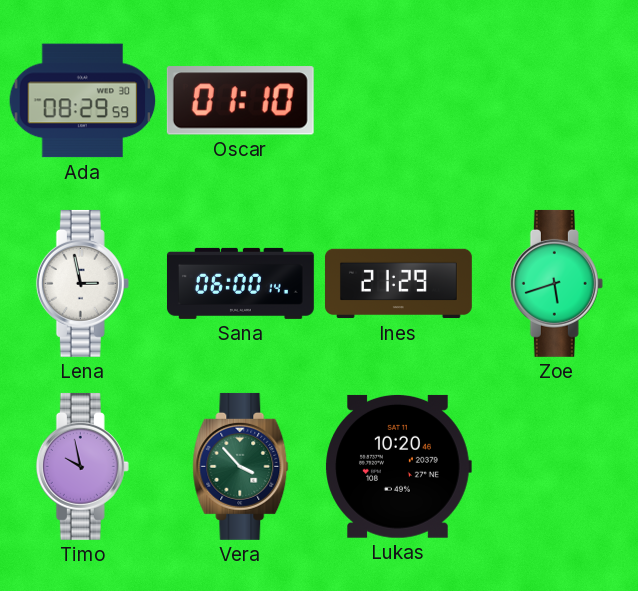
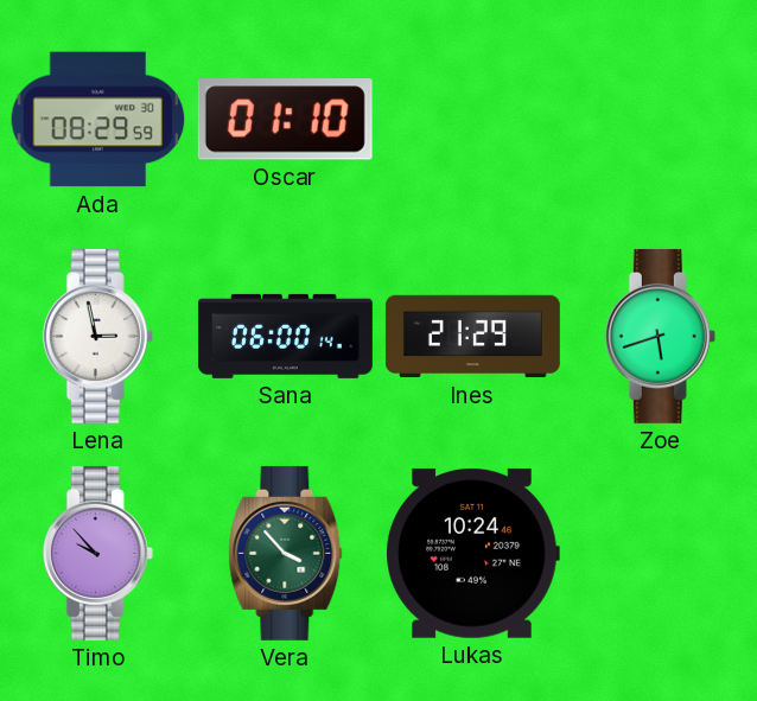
Timo: 9:58 -> 9:53 (97, 553)
Lukas: 10:20 -> 10:24 (472, 553)
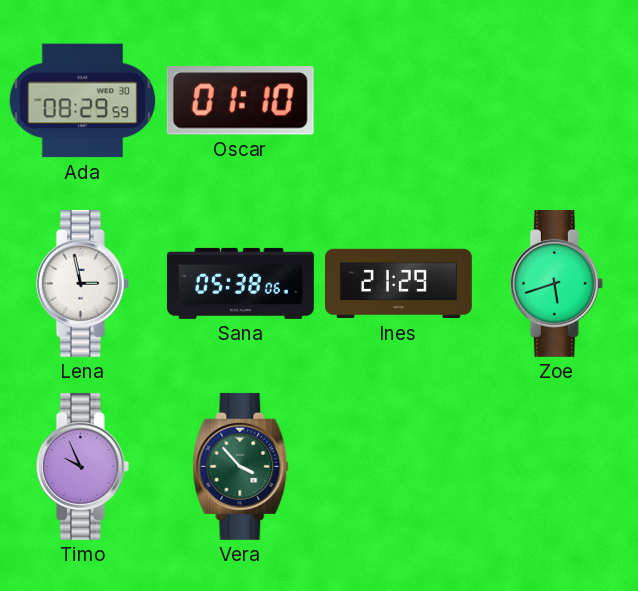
Sana: 06:00 -> 05:38 (240, 283)
Timo: 9:53 -> 9:56 (82, 466)
Lukas: 10:24 -> none (472, 553)
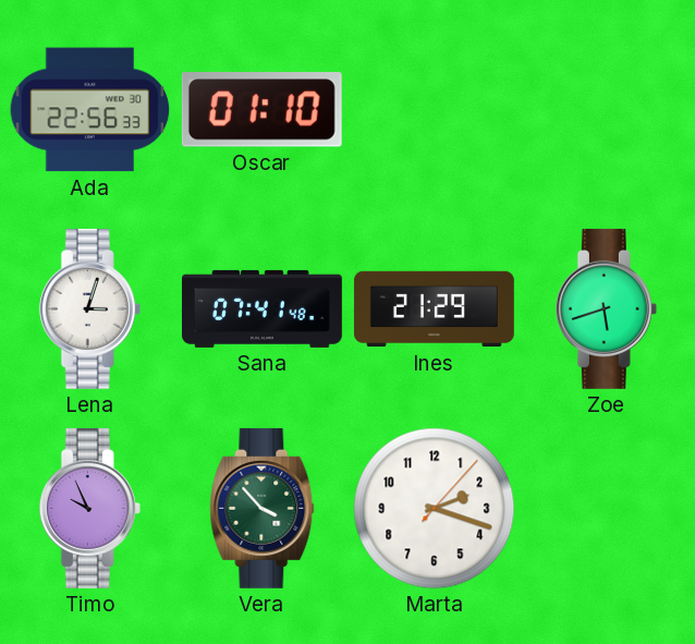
Ada: 08:29 -> 22:56 (90, 110)
Lena: 2:58 -> 3:03 (89, 308)
Sana: 05:38 -> 07:41 (261, 308)
Marta: none -> 2:18 (435, 509)
